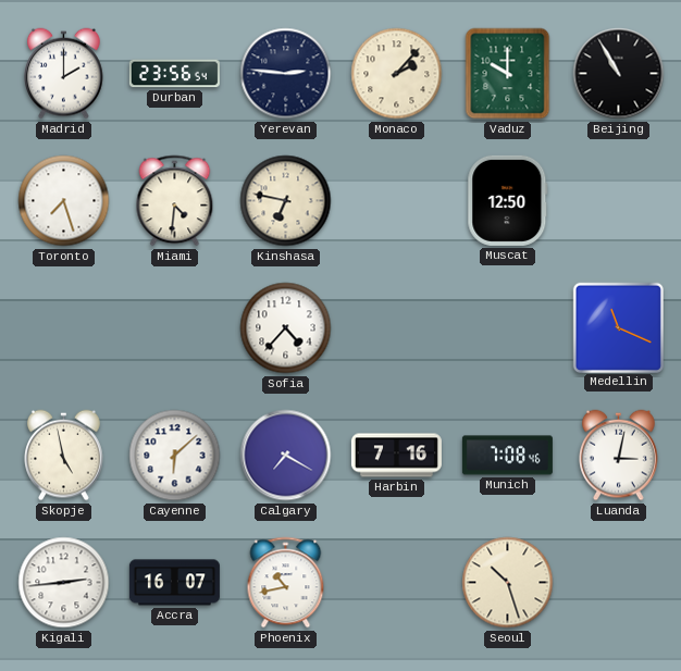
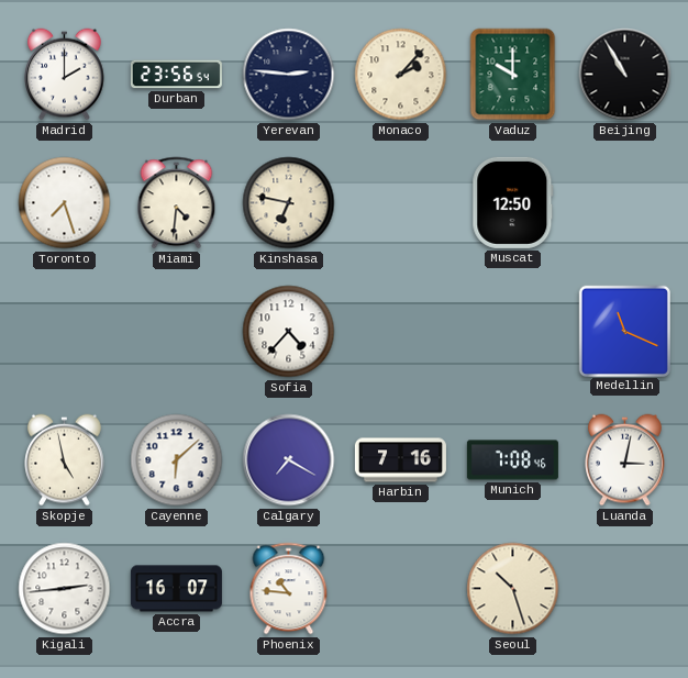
Phoenix: 10:43 -> 10:46 (289, 589)
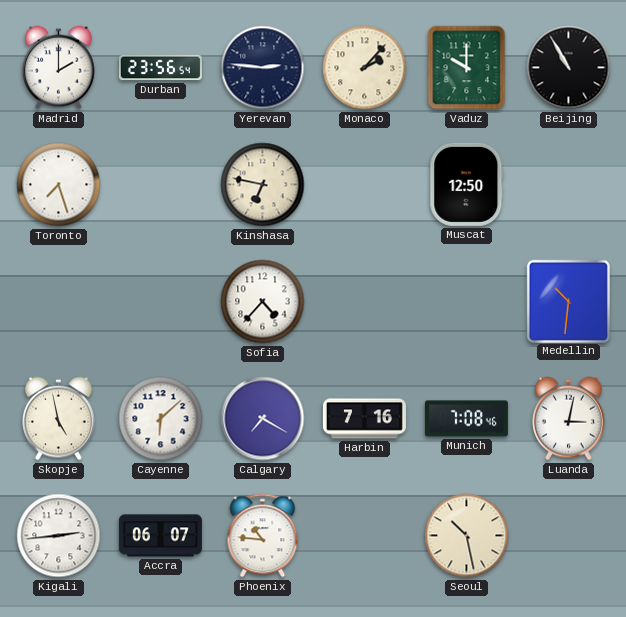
Miami: 4:31 -> none (177, 203)
Medellin: 11:19 -> 10:31 (568, 301)
Accra: 16:07 -> 06:07 (160, 536)
Seoul: 10:27 -> 10:28 (467, 536)
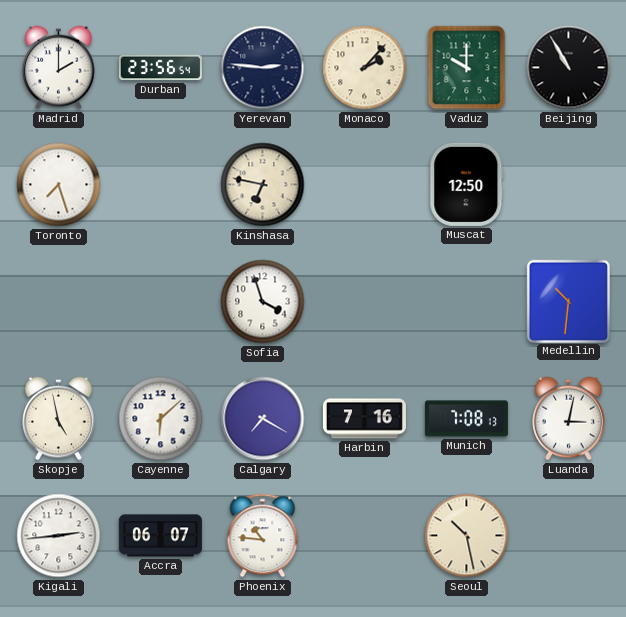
Sofia: 4:37 -> 3:57 (263, 302)
Munich: 7:08:46 -> 7:08:13 (466, 419)
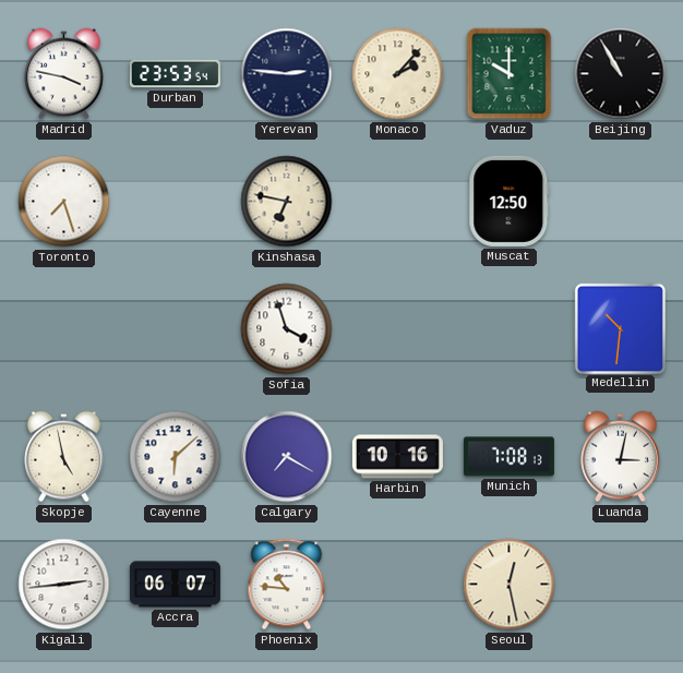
Madrid: 2:00 -> 3:47 (64, 74)
Durban: 23:56 -> 23:53 (175, 74)
Harbin: 7:16 -> 10:16 (397, 457)
Seoul: 10:28 -> 12:28 (510, 585)
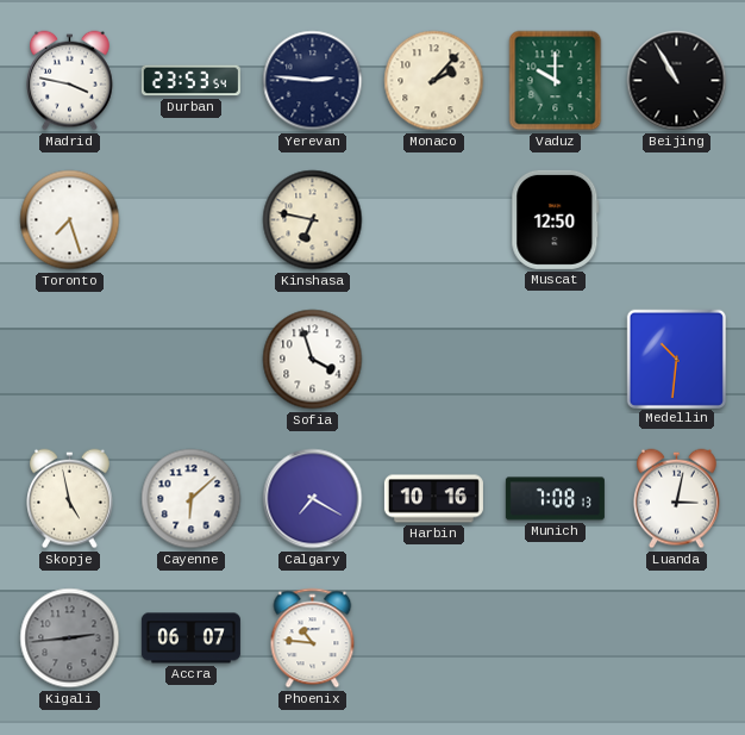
Kigali dial: white -> grey (70, 639)
Seoul: 12:28 -> none (510, 585)
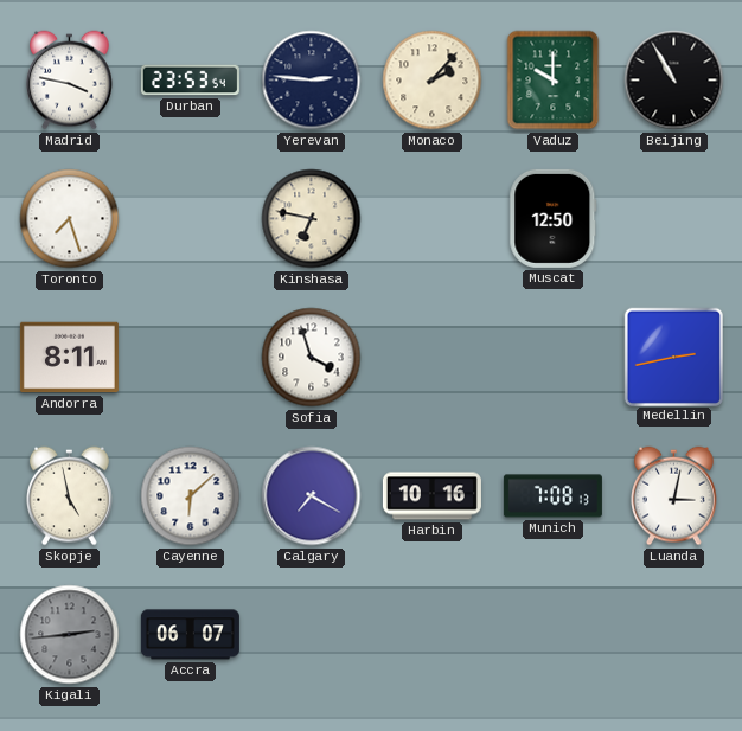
Andorra: none -> 8:11 (69, 358)
Medellin: 10:31 -> 2:43 (673, 357)
Phoenix: 10:46 -> none (313, 639)
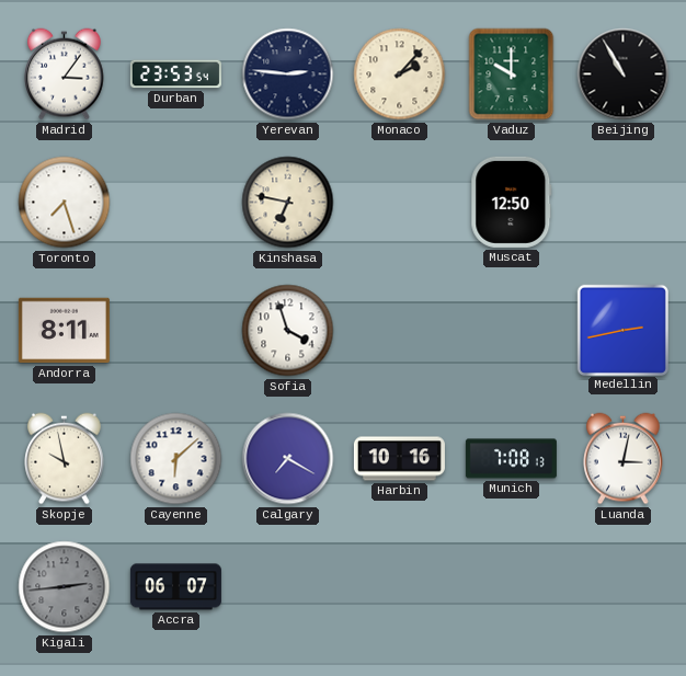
Madrid: 3:47 -> 3:06 (65, 75)
Skopje: 4:58 -> 9:58 (65, 459)
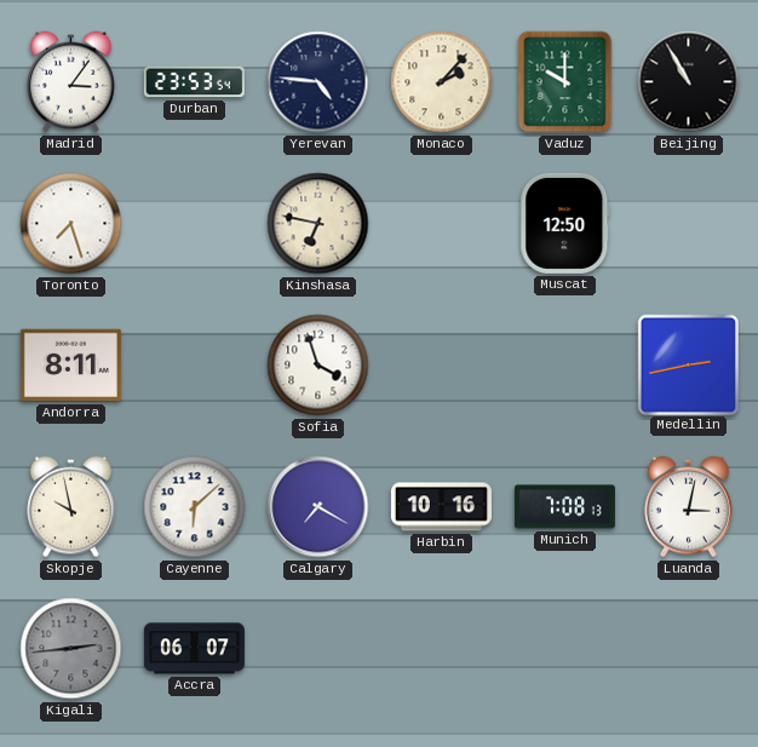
Yerevan: 2:46 -> 4:46 (318, 82)
